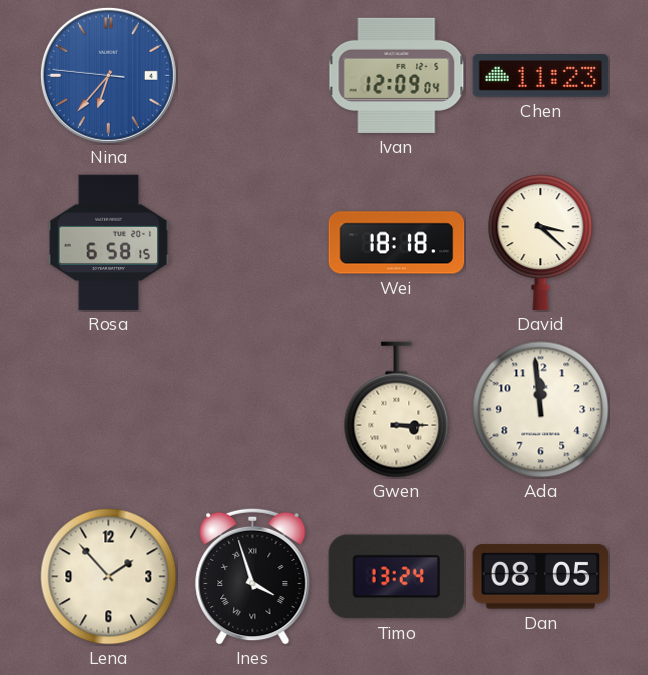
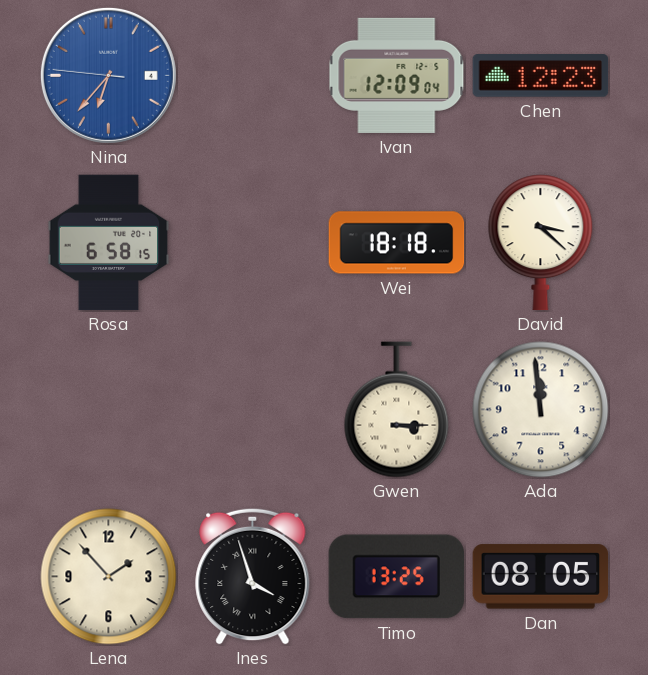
Chen: 11:23 -> 12:23 (541, 76)
Timo: 13:24 -> 13:25 (397, 577)
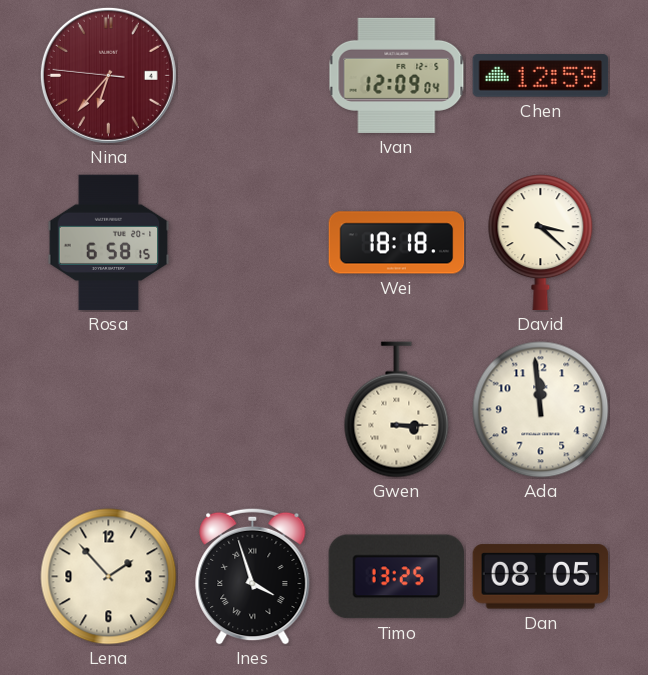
Nina dial: blue -> burgundy (108, 75)
Chen: 12:23 -> 12:59 (541, 76)
